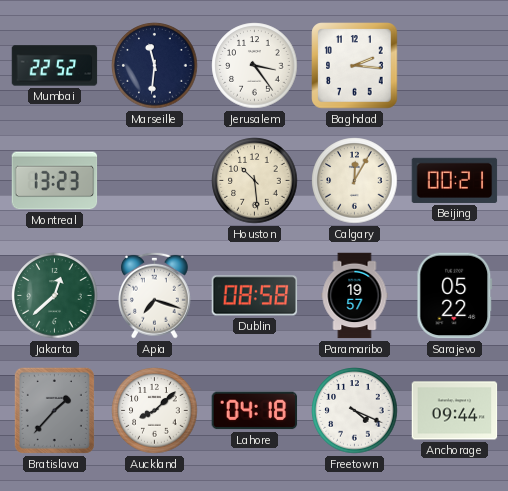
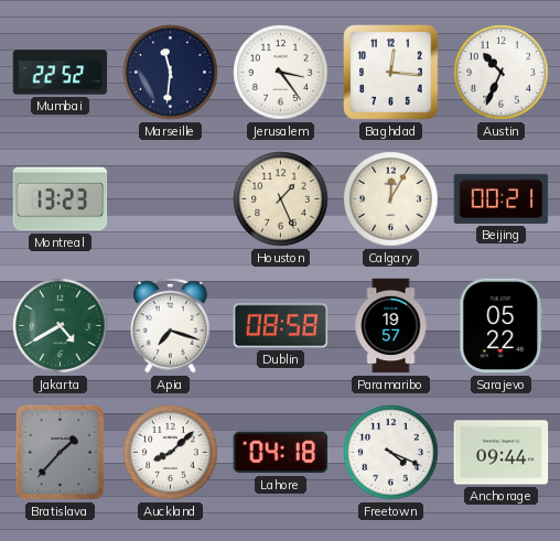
Baghdad: 2:16 -> 12:16 (391, 73)
Austin: none -> 10:34 (502, 73)
Houston: 10:29 -> 1:26 (281, 199)
Jakarta: 12:38 -> 4:40 (61, 326)
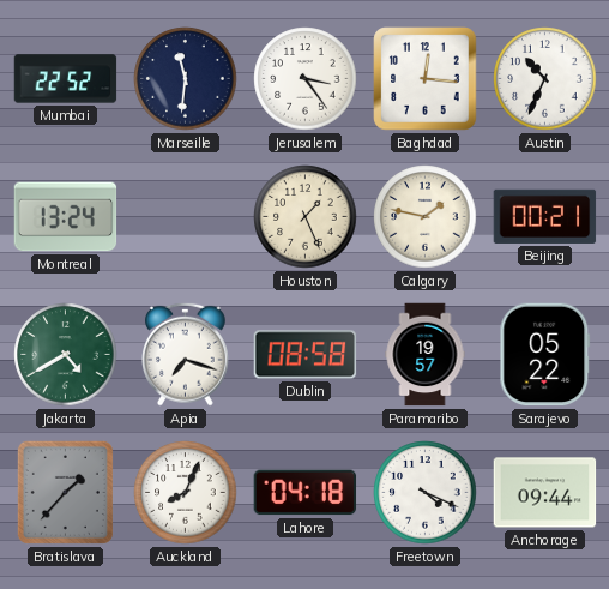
Montreal: 13:23 -> 13:24 (66, 217)
Calgary: 12:05 -> 1:47 (426, 217)
Auckland: 8:08 -> 8:04 (186, 493)
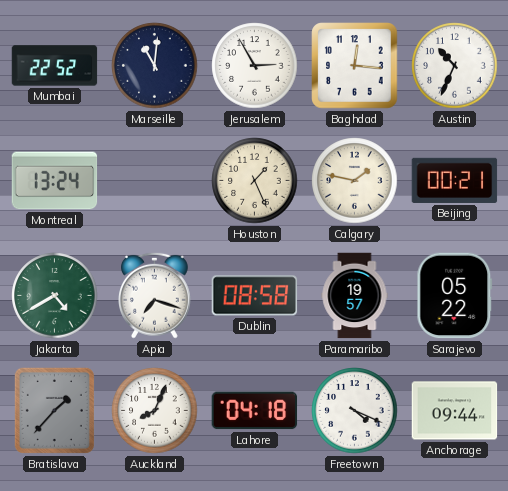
Marseille: 11:31 -> 11:01 (155, 66)
Jerusalem: 3:24 -> 2:55 (255, 66)
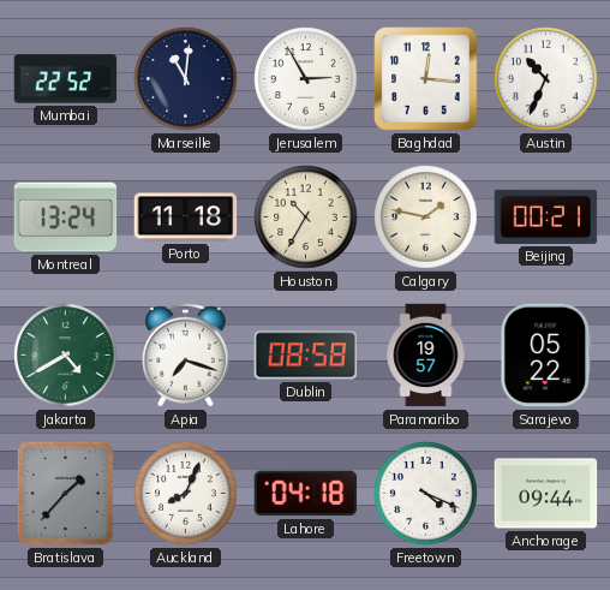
Porto: none -> 11:18 (186, 217)
Houston: 1:26 -> 10:35 (306, 217)
